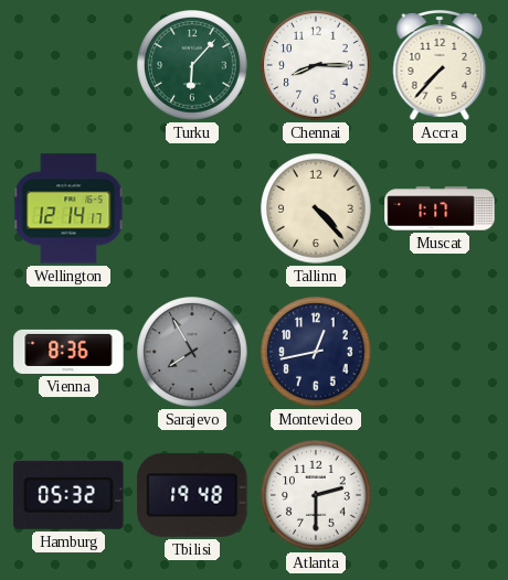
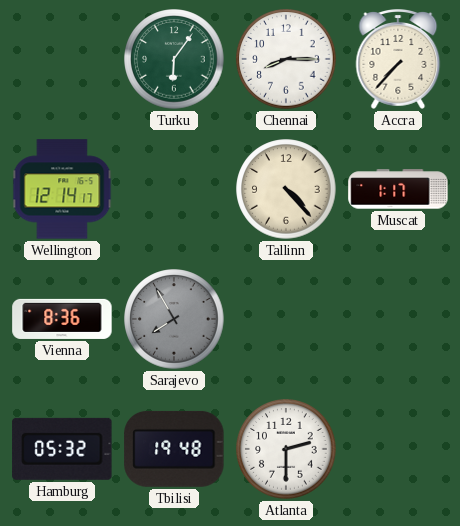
Turku: 6:07 -> 6:06 (174, 59)
Montevideo: 12:43 -> none (316, 352)
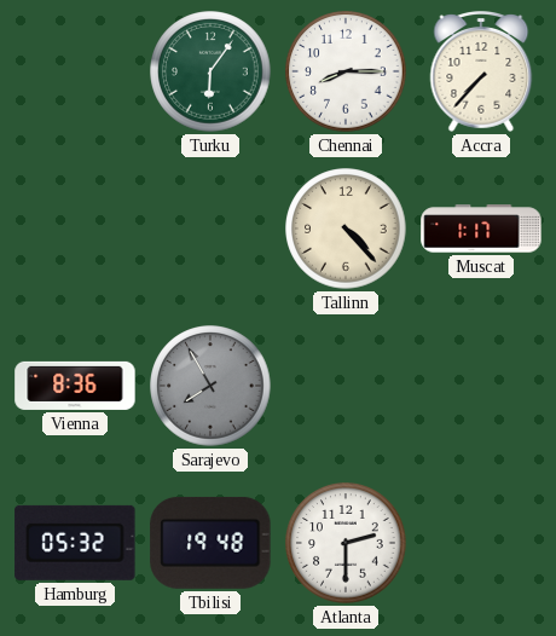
Wellington: 12:14 -> none (62, 189)
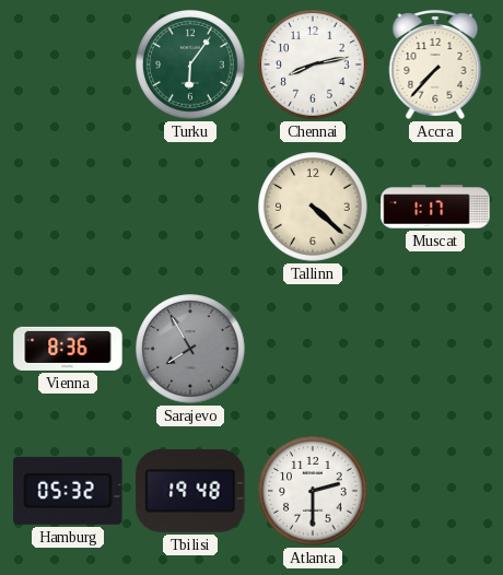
Chennai: 8:15 -> 8:13 (313, 64)
Tallinn: 4:23 -> 4:22 (313, 207)
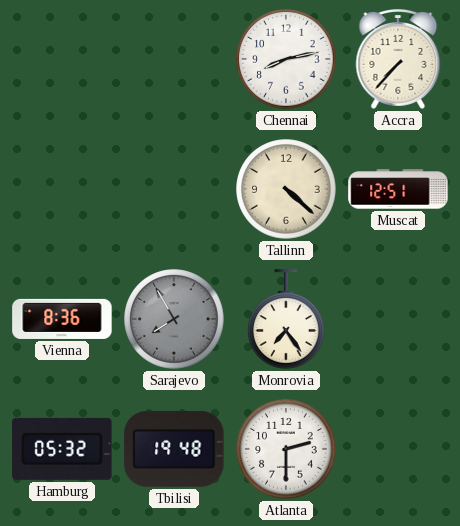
Turku: 6:06 -> none (190, 64)
Muscat: 1:17 -> 12:51 (398, 189)
Monrovia: none -> 7:24 (287, 319)
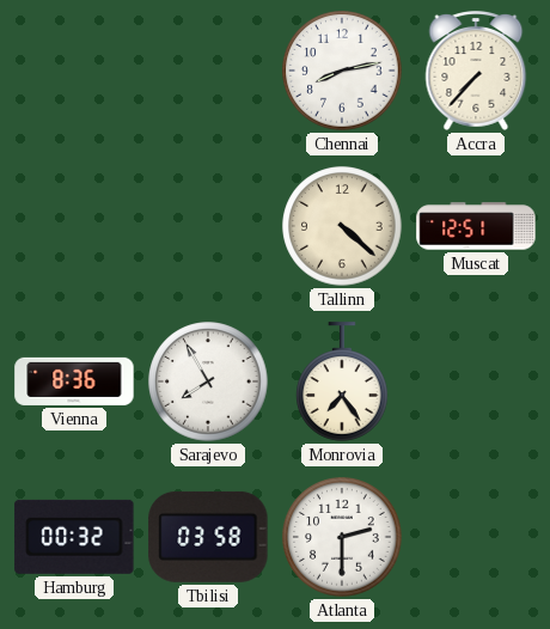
Sarajevo dial: grey -> white (208, 381)
Hamburg: 05:32 -> 00:32 (74, 537)
Tbilisi: 19:48 -> 03:58 (208, 537)
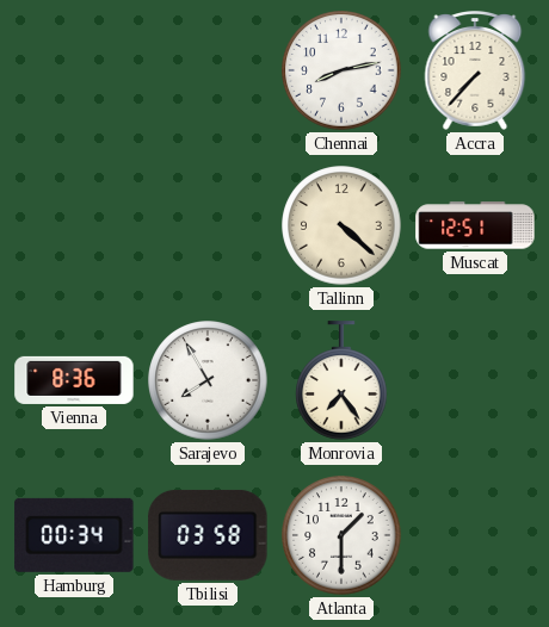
Hamburg: 00:32 -> 00:34 (74, 535)
Atlanta: 2:30 -> 1:30 (341, 535)
